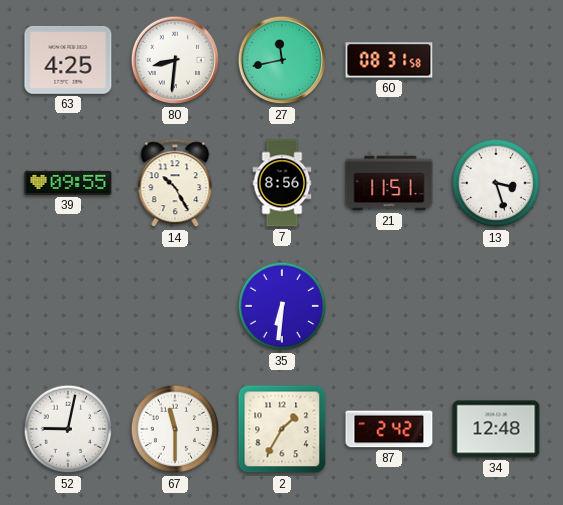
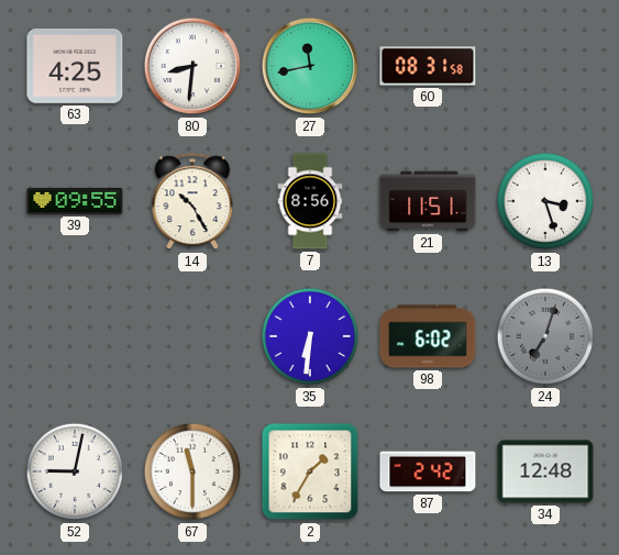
98: none -> 6:02 (428, 336)
24: none -> 7:03 (545, 336)
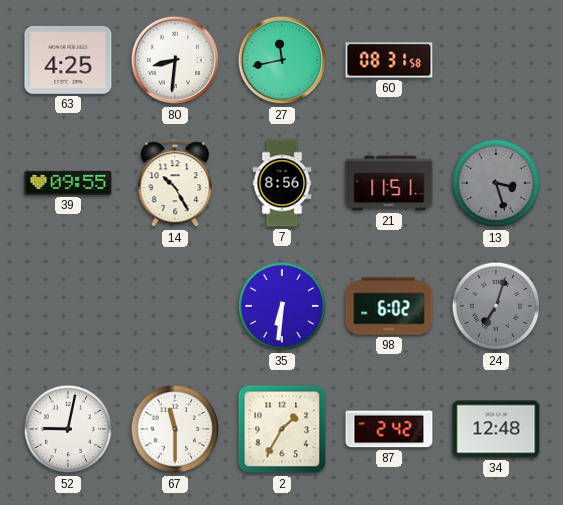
13 dial: white -> grey (496, 183)
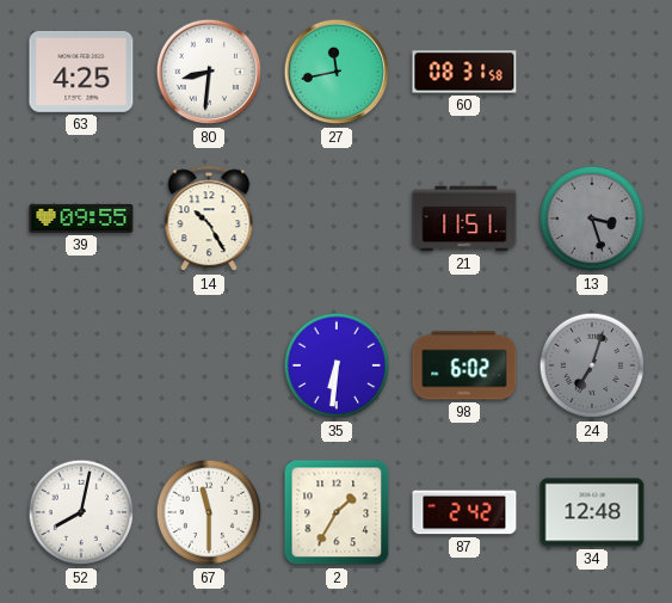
7: 8:56 -> none (282, 183)
52: 9:02 -> 8:02 (81, 512)
